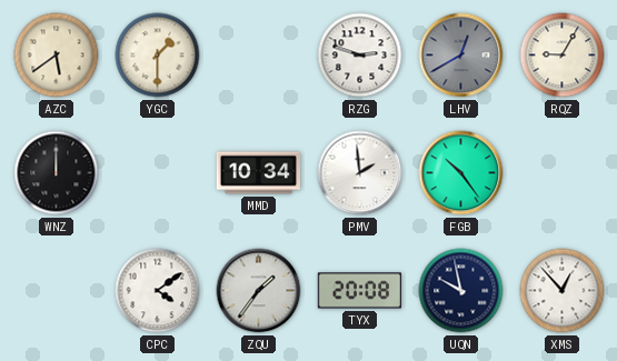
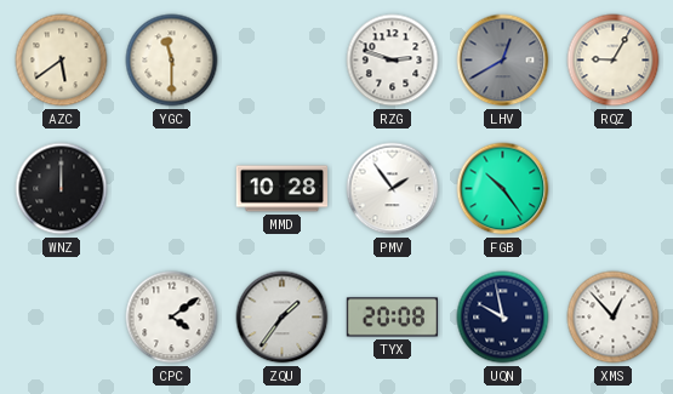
YGC: 1:30 -> 11:30 (172, 61)
MMD: 10:34 -> 10:28 (283, 189)
PMV: 1:59 -> 1:54 (393, 189)
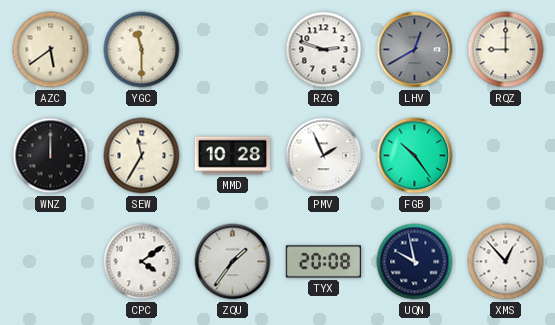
RQZ: 9:05 -> 9:00 (506, 50)
SEW: none -> 11:35 (142, 156)
PMV: 1:54 -> 1:56 (324, 156)
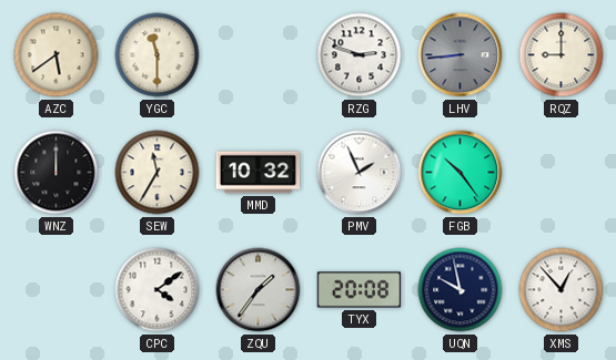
LHV: 12:40 -> 8:44 (461, 55)
MMD: 10:28 -> 10:32 (259, 173)
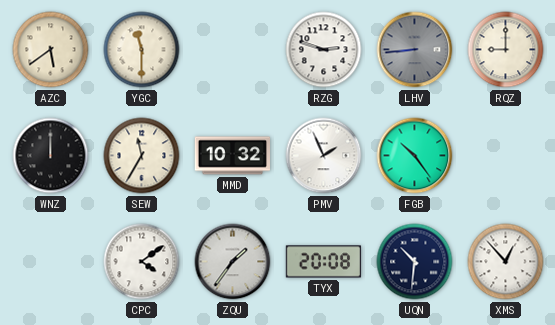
UQN: 9:58 -> 10:31 (415, 262)
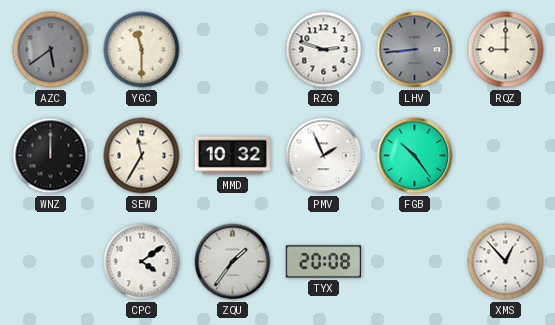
AZC dial: cream -> grey (51, 50)
UQN: 10:31 -> none (415, 262)
